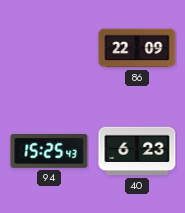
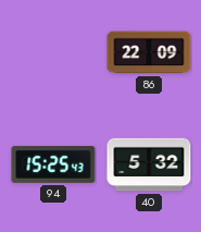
40: 6:23 -> 5:32 (149, 164)
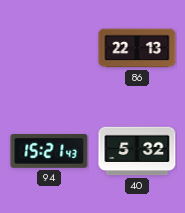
86: 22:09 -> 22:13 (137, 48)
94: 15:25 -> 15:21 (49, 151)
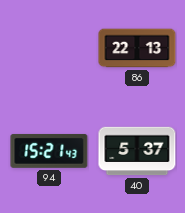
40: 5:32 -> 5:37 (137, 151)
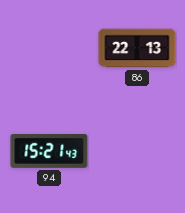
40: 5:37 -> none (137, 151)
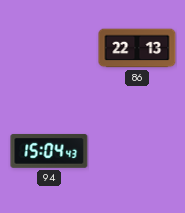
94: 15:21 -> 15:04 (49, 151)
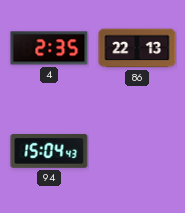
4: none -> 2:35 (49, 48)
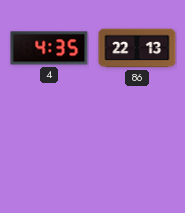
4: 2:35 -> 4:35 (49, 48)
94: 15:04 -> none (49, 151)
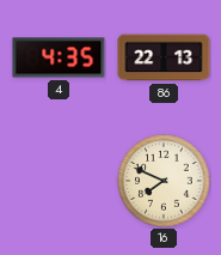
16: none -> 7:49 (164, 181)
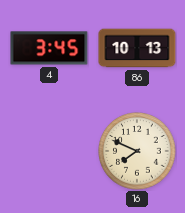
4: 4:35 -> 3:45 (49, 48)
86: 22:13 -> 10:13 (137, 48)
